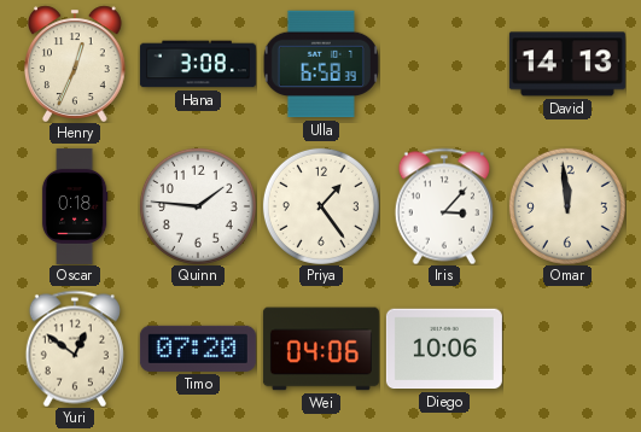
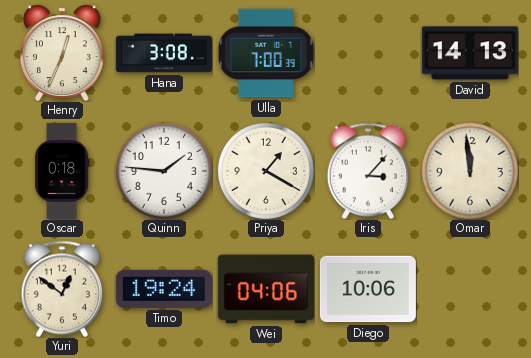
Ulla: 6:58 -> 7:00 (266, 53)
Priya: 1:24 -> 1:20 (266, 171)
Timo: 07:20 -> 19:24 (164, 289)
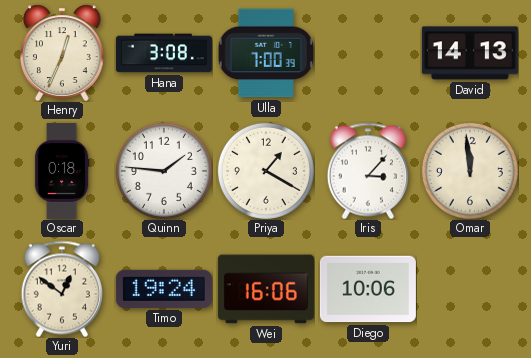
Wei: 04:06 -> 16:06 (266, 289)
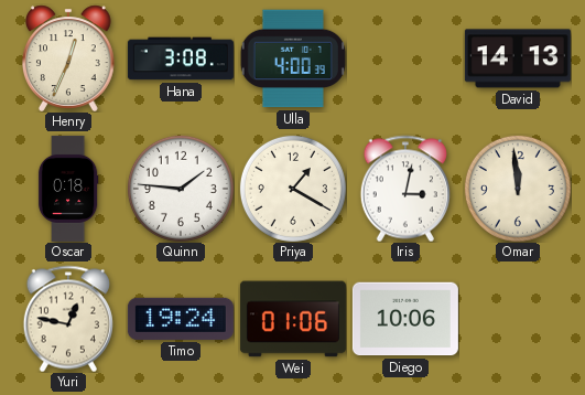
Ulla: 7:00 -> 4:00 (293, 58)
Iris: 3:07 -> 3:02 (405, 189)
Yuri: 12:51 -> 12:47 (68, 319)
Wei: 16:06 -> 01:06 (293, 319)
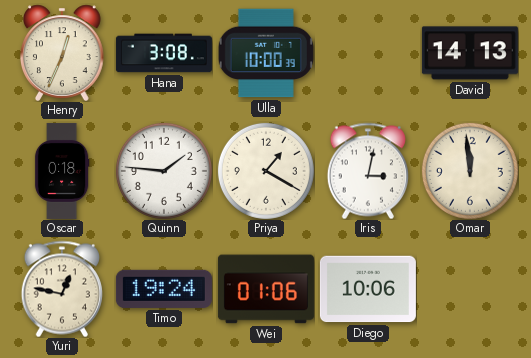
Ulla: 4:00 -> 10:00 (266, 53)
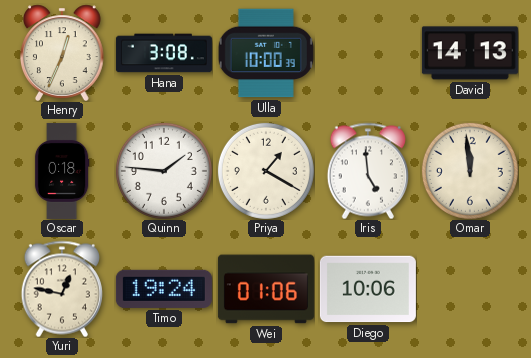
Iris: 3:02 -> 4:59 (368, 171)
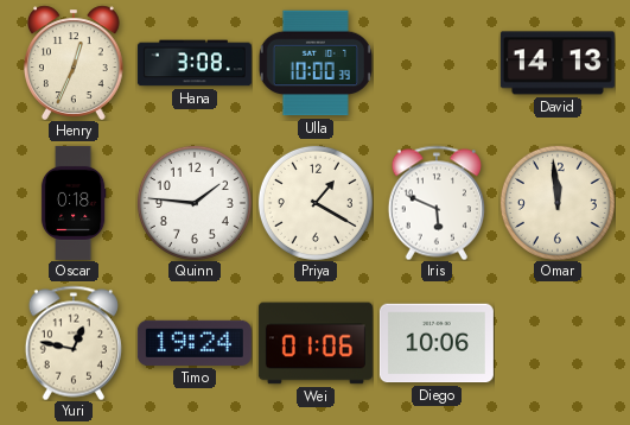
Iris: 4:59 -> 5:49 (437, 203)
